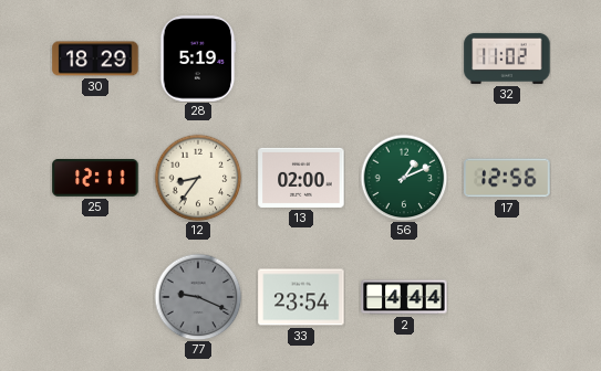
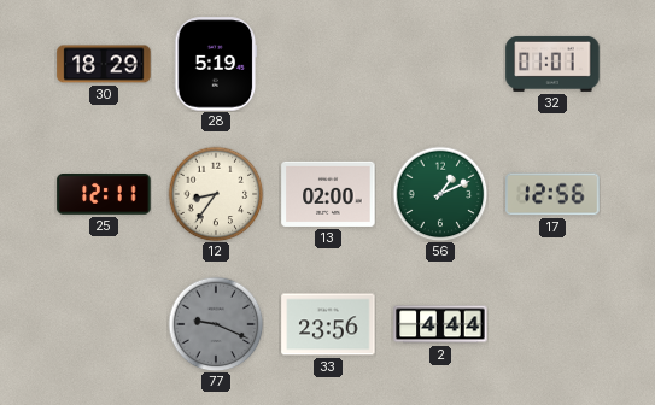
32: 11:02 -> 01:01 (552, 64)
33: 23:54 -> 23:56 (328, 324)
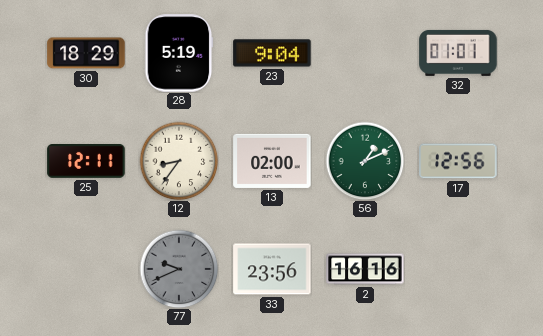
23: none -> 9:04 (272, 53)
77: 9:19 -> 9:41 (179, 269)
2: 4:44 -> 16:16 (365, 269)
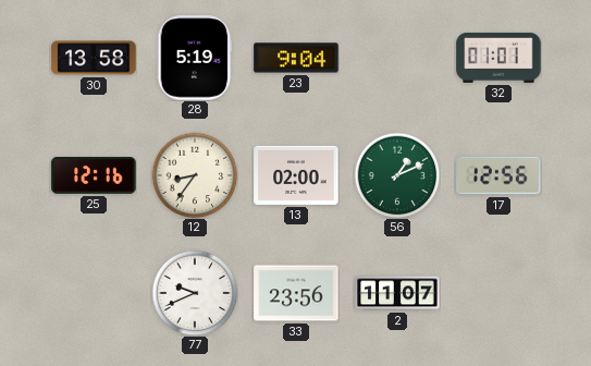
30: 18:29 -> 13:58 (94, 58)
25: 12:11 -> 12:16 (94, 175)
77 dial: grey -> white (195, 293)
2: 16:16 -> 11:07 (397, 293)
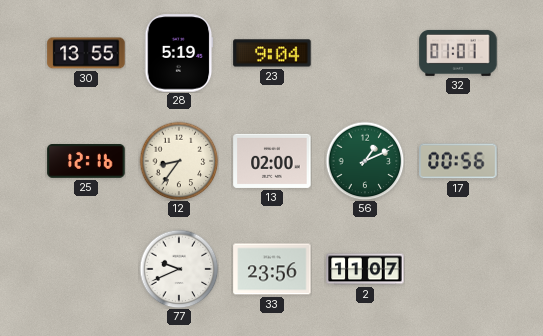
30: 13:58 -> 13:55 (86, 53)
17: 12:56 -> 00:56 (458, 161)
